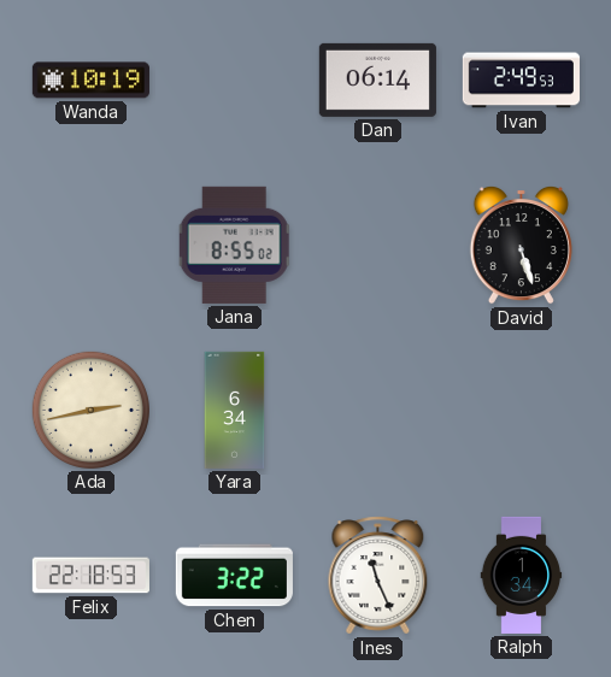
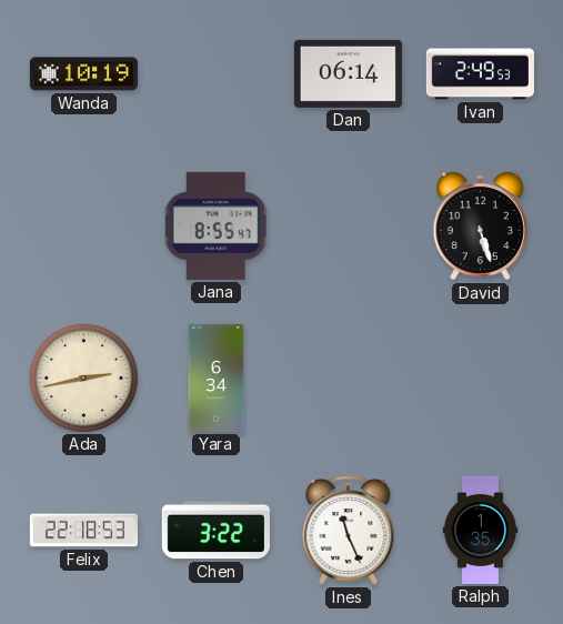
Jana: 8:55:02 -> 8:55:47 (215, 225)
Ralph: 1:34 -> 1:35 (481, 530)
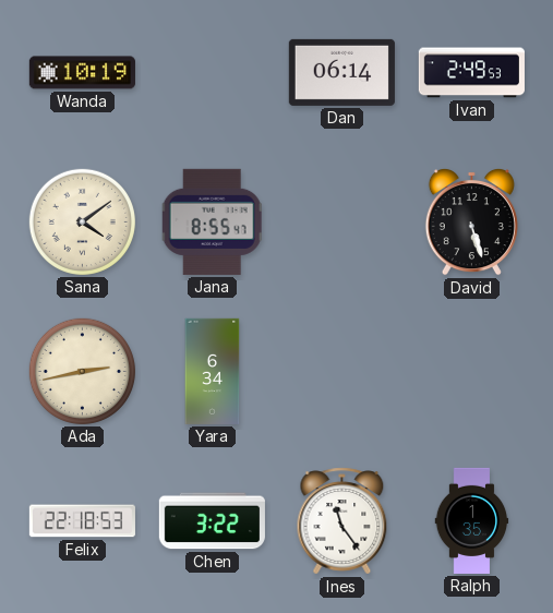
Sana: none -> 4:09 (82, 221)
Ines: 11:26 -> 11:24 (342, 521)
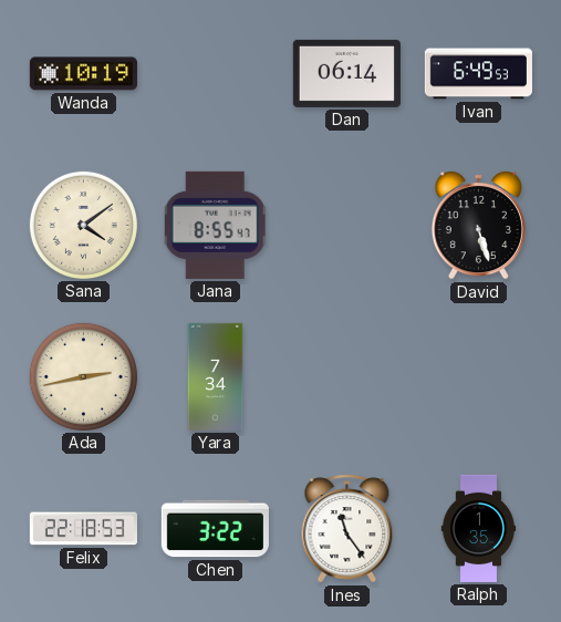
Ivan: 2:49 -> 6:49 (478, 74)
Yara: 6:34 -> 7:34 (216, 376)
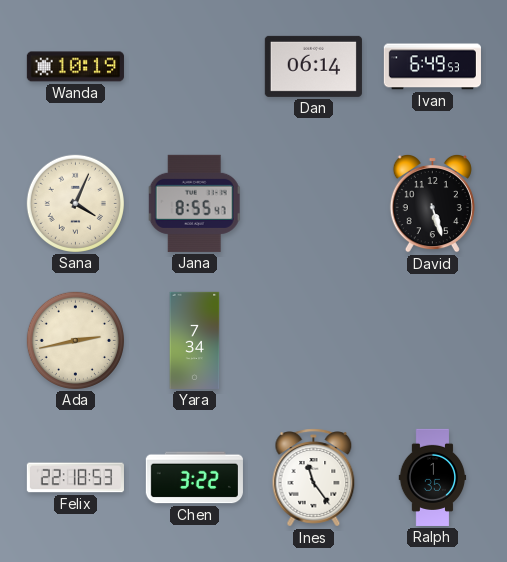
Sana: 4:09 -> 4:04 (75, 203)
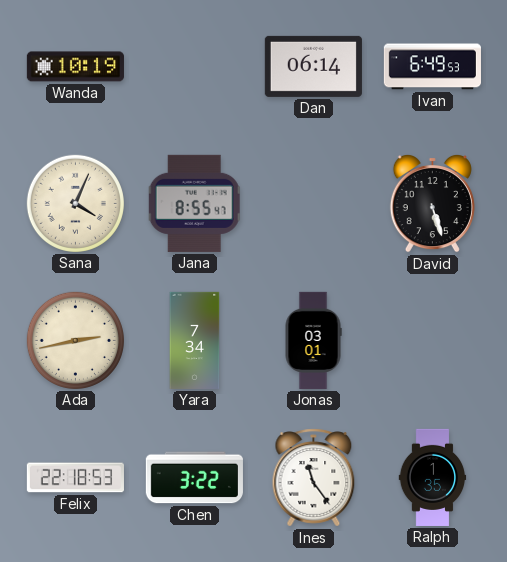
Jonas: none -> 03:01 (313, 340)
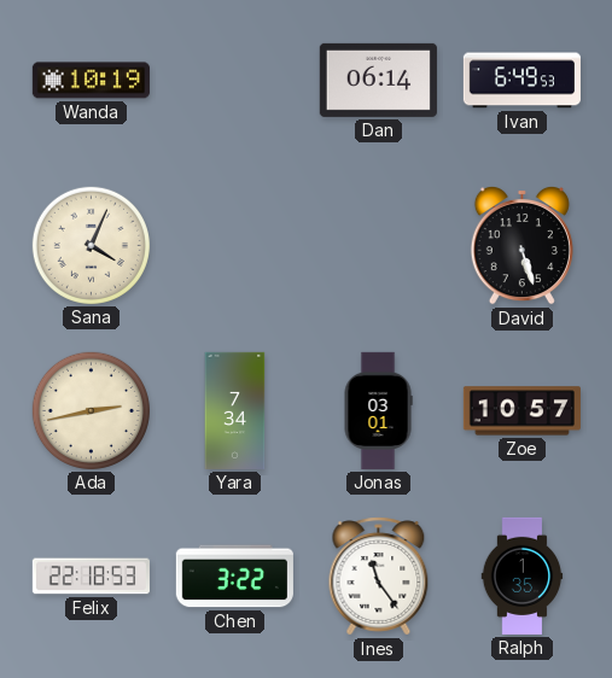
Jana: 8:55 -> none (194, 203)
Zoe: none -> 10:57 (521, 411)
